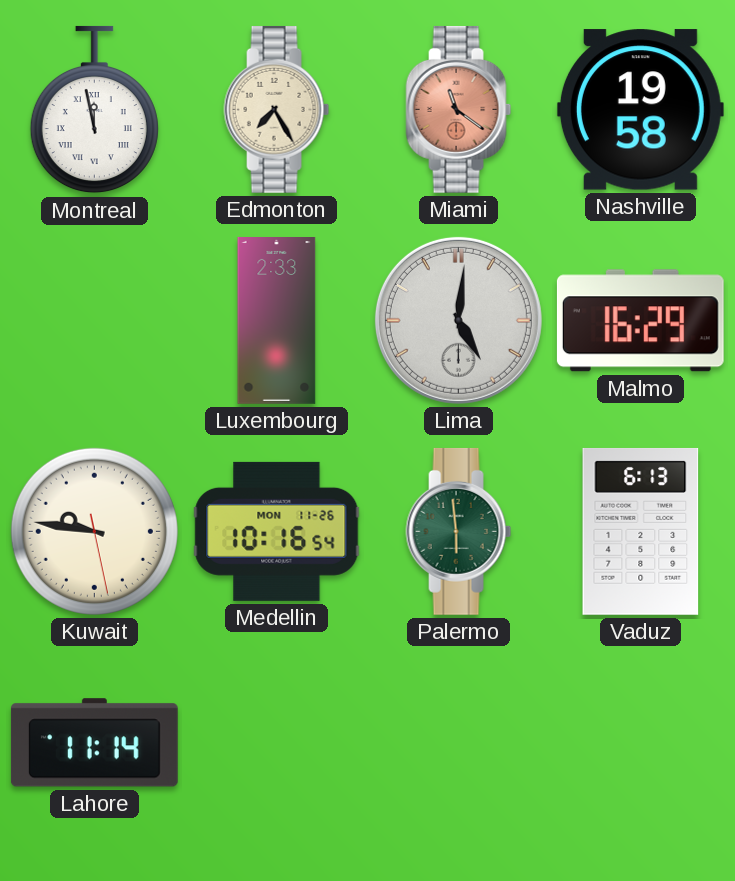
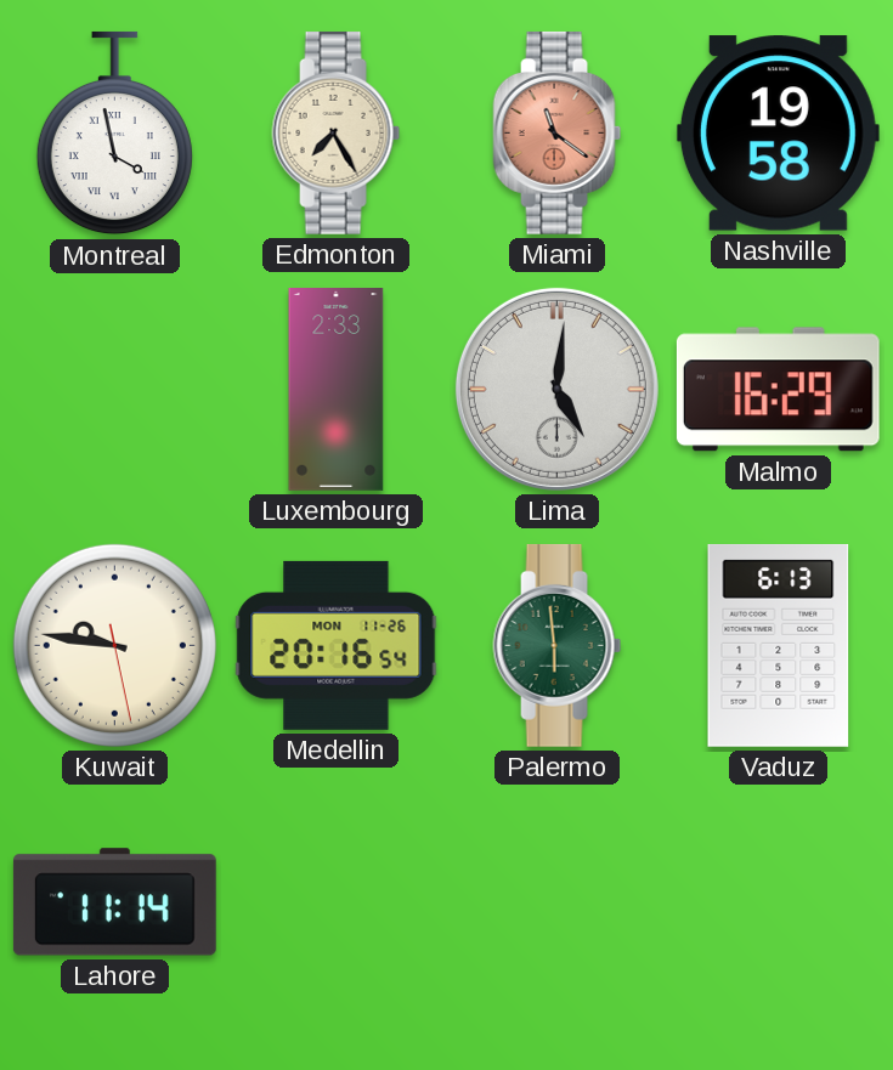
Montreal: 11:58 -> 3:58 (114, 134)
Medellin: 10:16 -> 20:16 (337, 645)
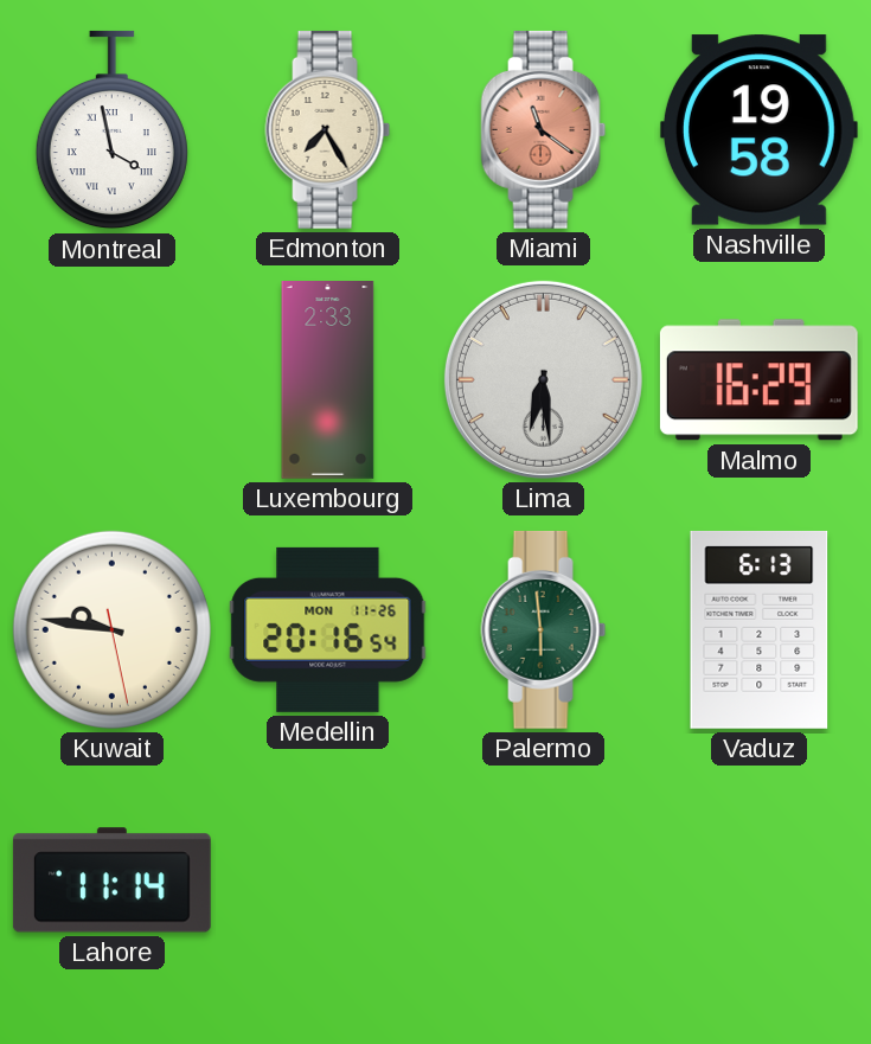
Lima: 5:01 -> 6:29 (543, 379)
